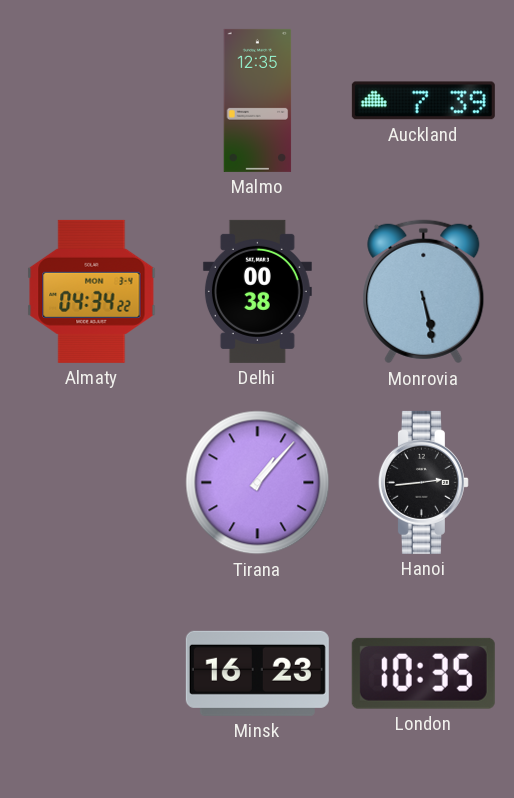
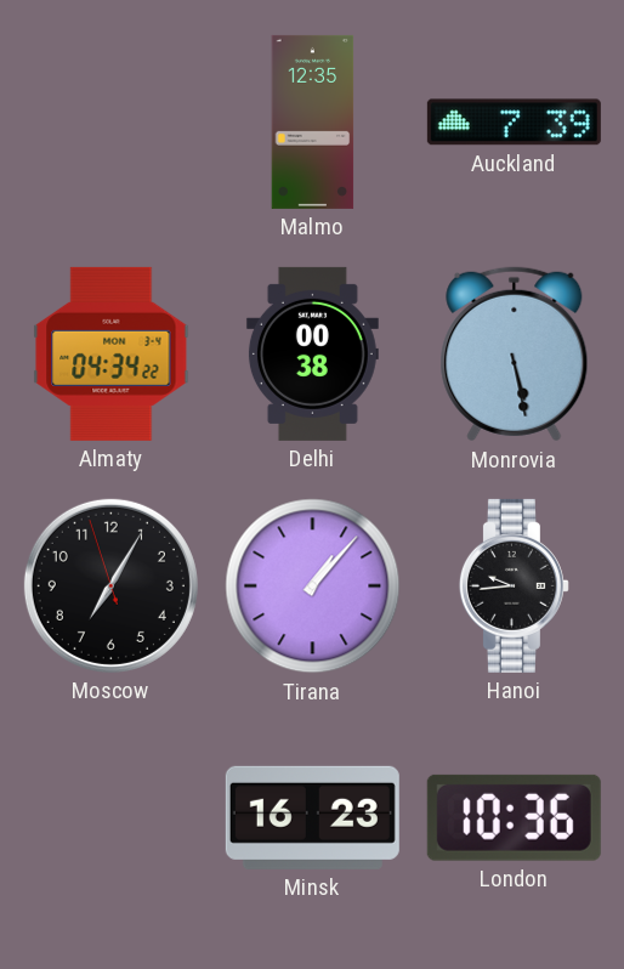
Moscow: none -> 7:04 (110, 585)
Hanoi: 2:44 -> 9:44 (514, 585)
London: 10:35 -> 10:36 (514, 817)
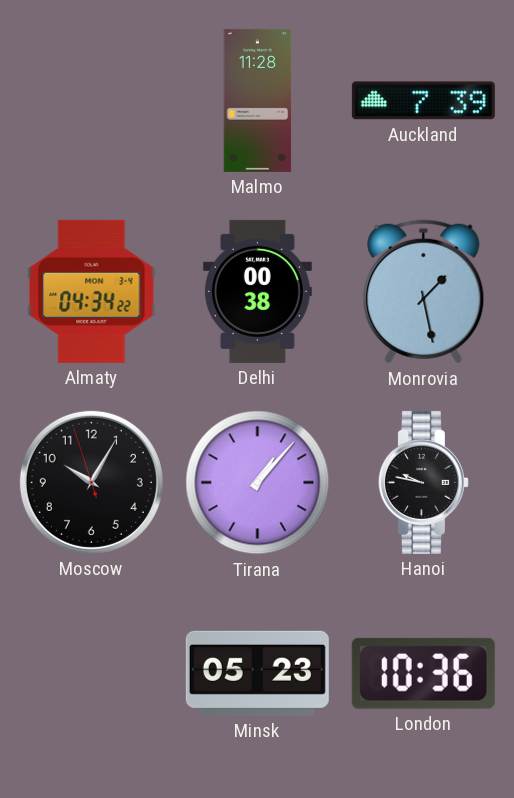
Malmo: 12:35 -> 11:28 (258, 100)
Monrovia: 5:28 -> 1:28 (424, 292)
Moscow: 7:04 -> 10:04 (91, 482)
Hanoi: 9:44 -> 9:47 (423, 482)
Minsk: 16:23 -> 05:23 (257, 673)
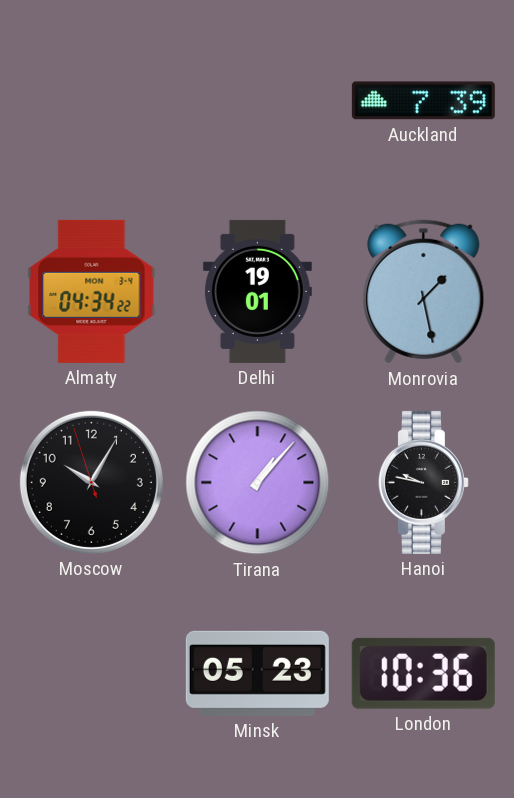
Malmo: 11:28 -> none (258, 100)
Delhi: 00:38 -> 19:01 (257, 291)
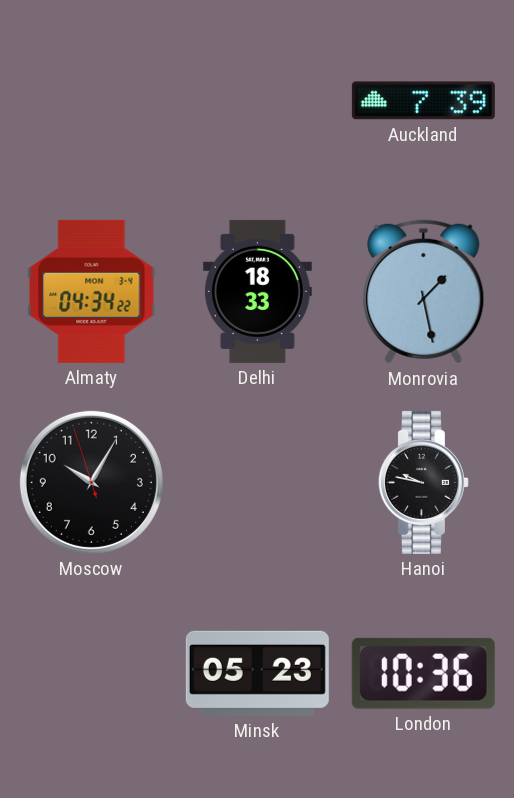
Delhi: 19:01 -> 18:33 (257, 291)
Tirana: 1:07 -> none (258, 483)
